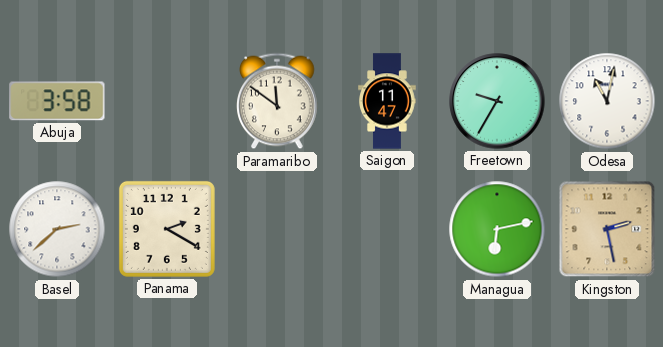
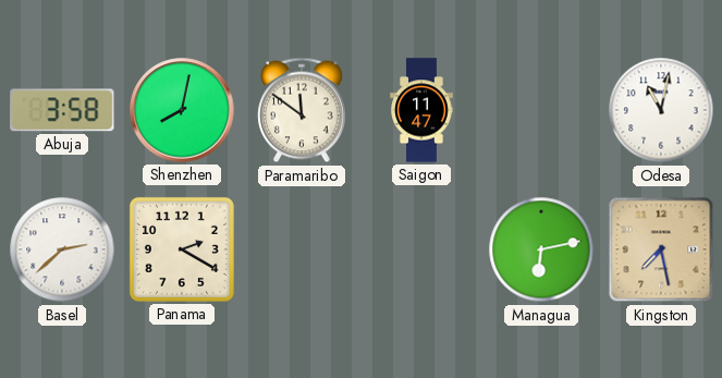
Shenzhen: none -> 8:02 (182, 110)
Freetown: 9:35 -> none (497, 101)
Kingston: 2:28 -> 7:28 (661, 249)
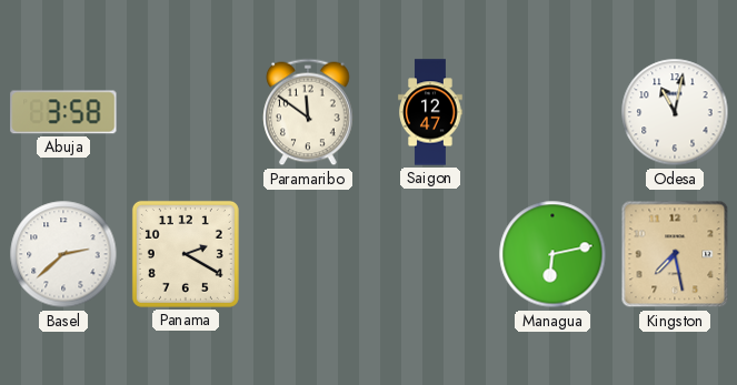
Shenzhen: 8:02 -> none (182, 110)
Saigon: 11:47 -> 12:47 (430, 112)
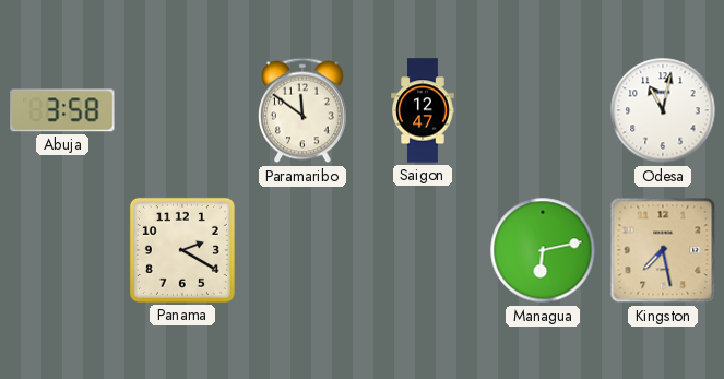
Basel: 2:38 -> none (63, 254)
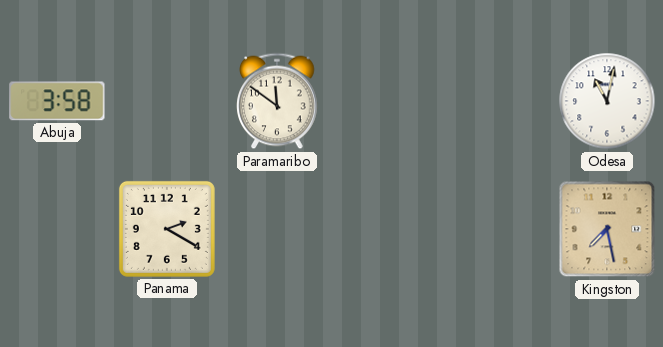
Saigon: 12:47 -> none (423, 110)
Managua: 6:13 -> none (543, 250)
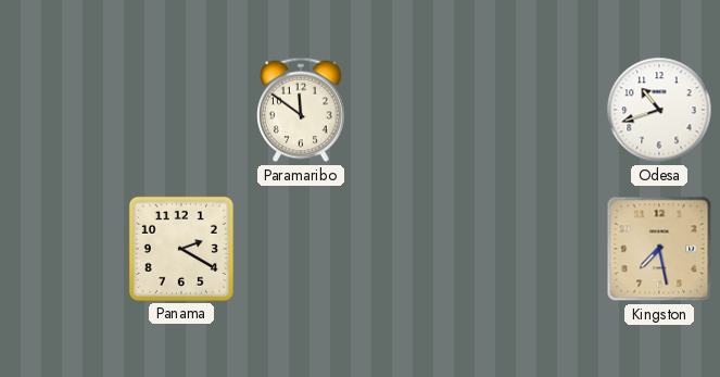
Abuja: 3:58 -> none (57, 101)
Odesa: 11:02 -> 10:42 (659, 110)
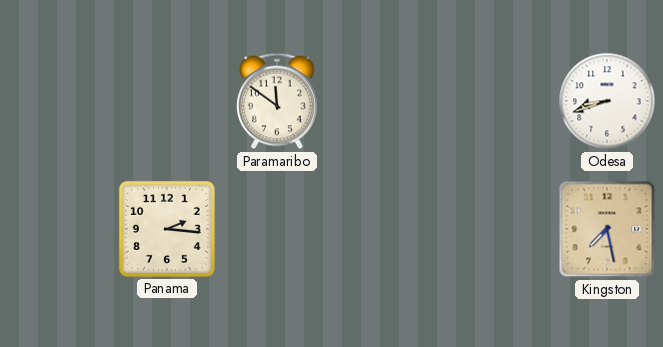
Odesa: 10:42 -> 8:42 (607, 101)
Panama: 2:20 -> 2:16 (167, 229)
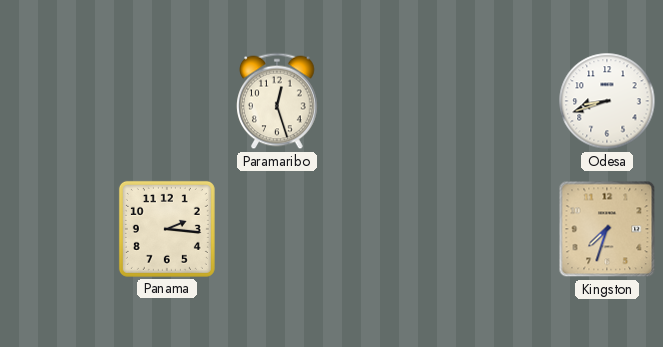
Paramaribo: 11:51 -> 12:27 (277, 101)
Kingston: 7:28 -> 7:33 (607, 229)
